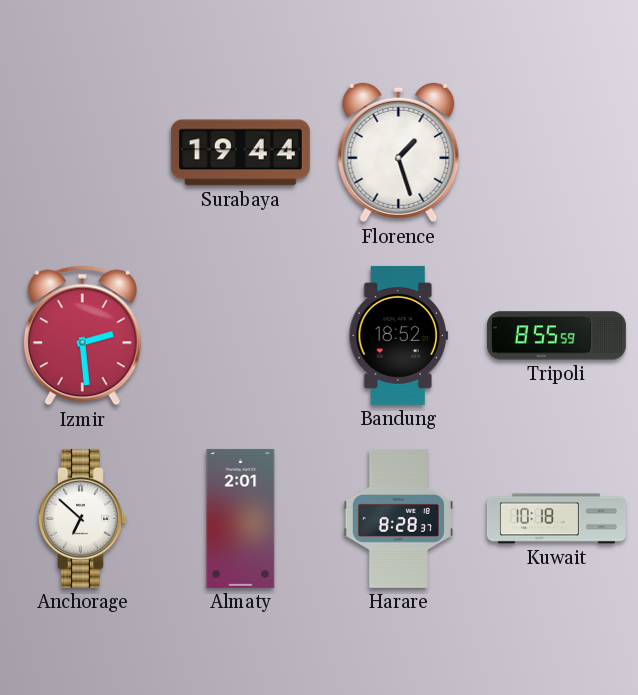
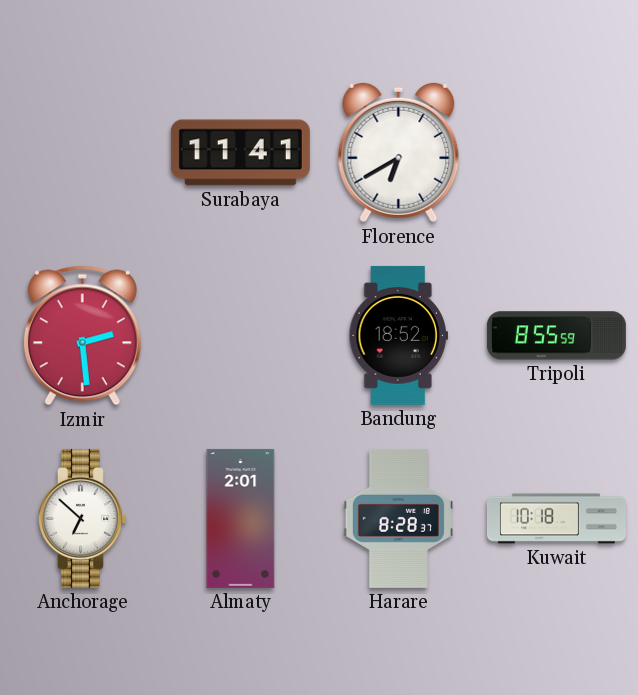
Surabaya: 19:44 -> 11:41 (240, 153)
Florence: 1:27 -> 6:40 (399, 153)
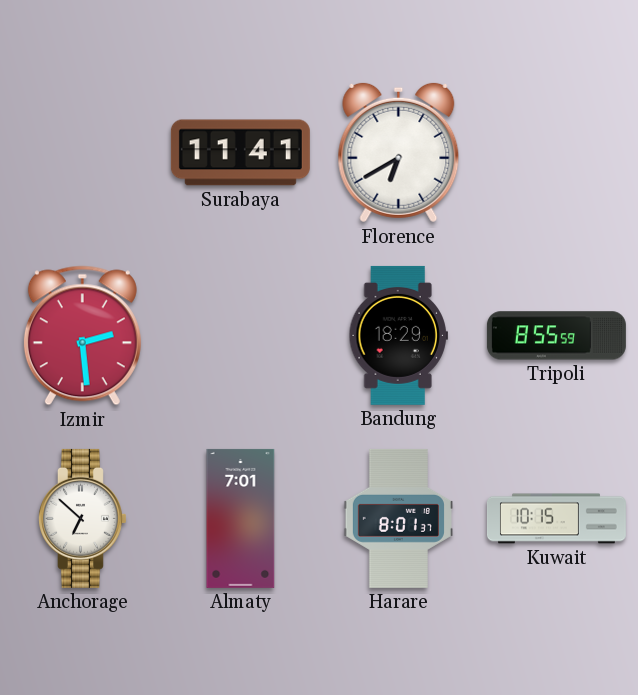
Bandung: 18:52 -> 18:29 (398, 335)
Almaty: 2:01 -> 7:01 (241, 518)
Harare: 8:28 -> 8:01 (398, 518)
Kuwait: 10:18 -> 10:15 (556, 519)
